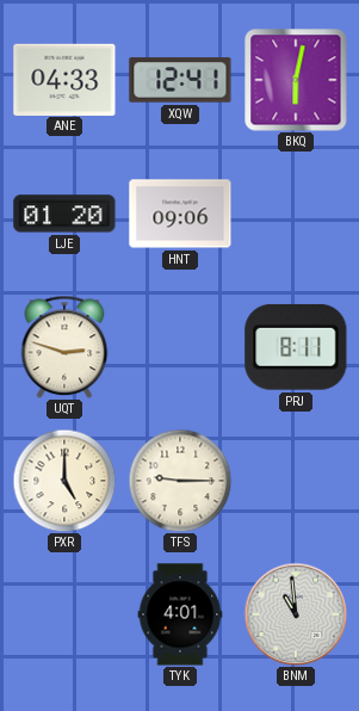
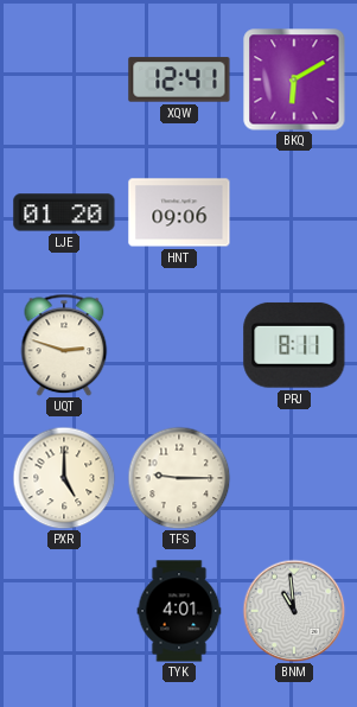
ANE: 04:33 -> none (64, 79)
BKQ: 6:02 -> 6:10 (294, 79)
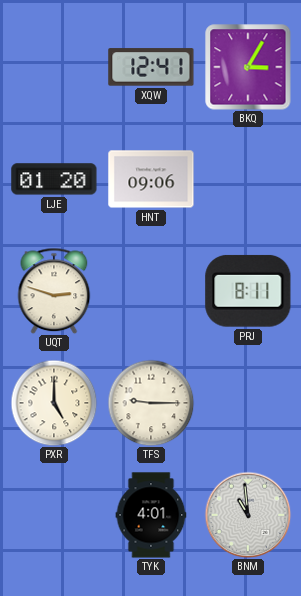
BKQ: 6:10 -> 3:05 (248, 67)
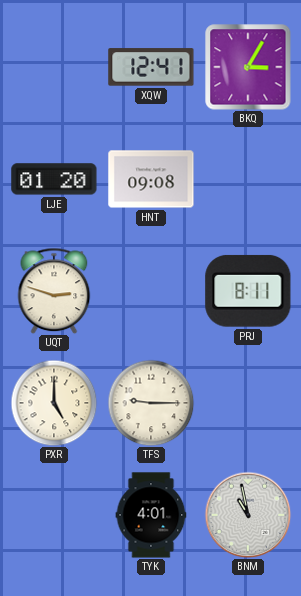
HNT: 09:06 -> 09:08 (151, 179)
BNM: 10:59 -> 10:58 (248, 515)
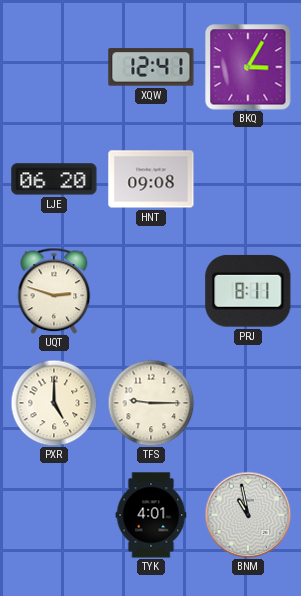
LJE: 01:20 -> 06:20 (54, 179)
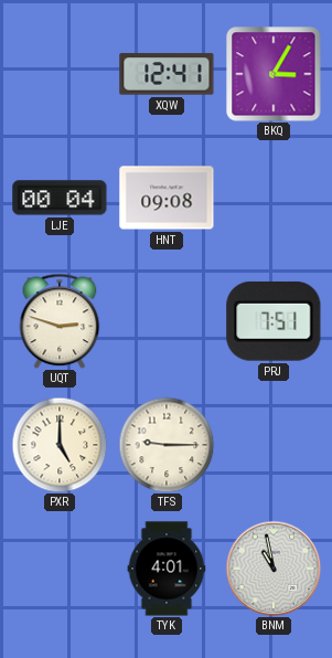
LJE: 06:20 -> 00:04 (60, 198)
PRJ: 8:11 -> 7:51 (274, 321)
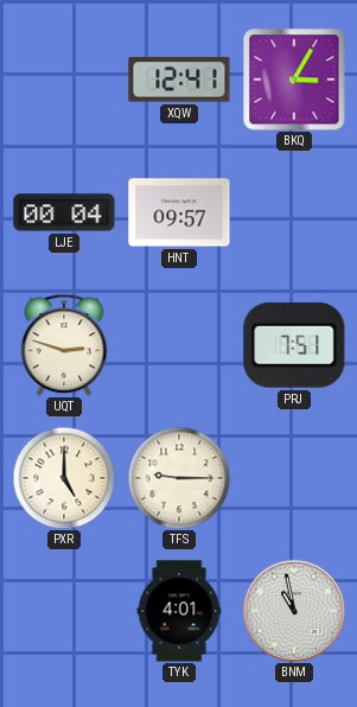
HNT: 09:08 -> 09:57 (179, 212)
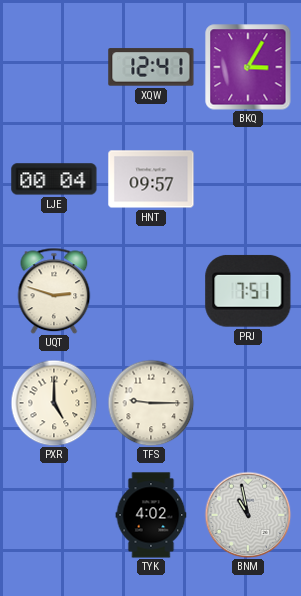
TYK: 4:01 -> 4:02 (151, 515)
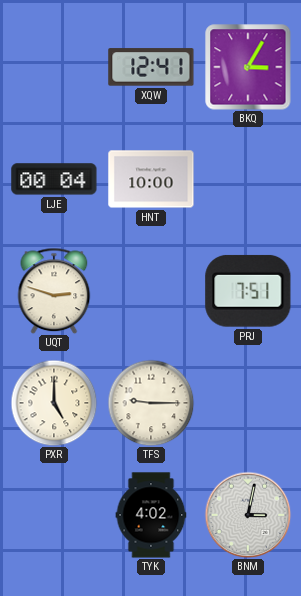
HNT: 09:57 -> 10:00 (151, 179)
BNM: 10:58 -> 3:02 (248, 515)
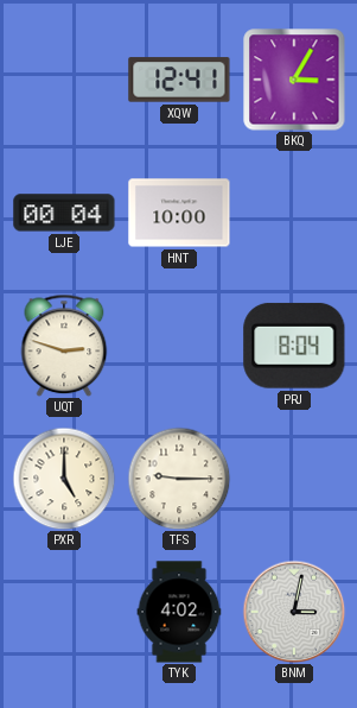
PRJ: 7:51 -> 8:04 (294, 346)
